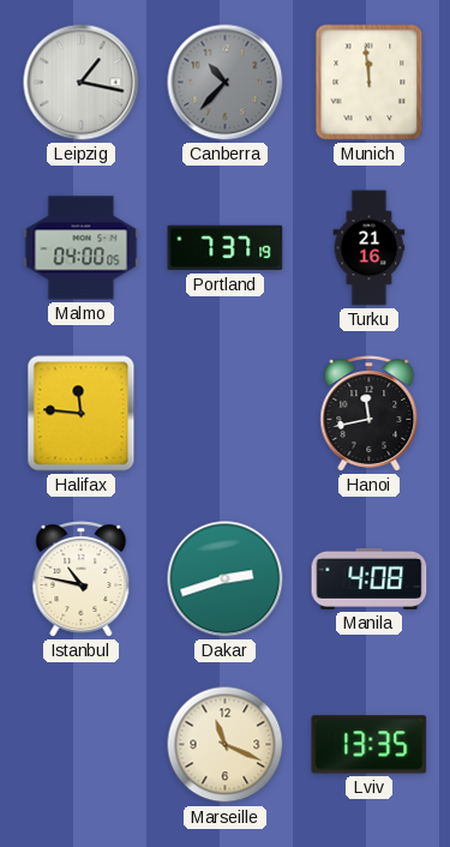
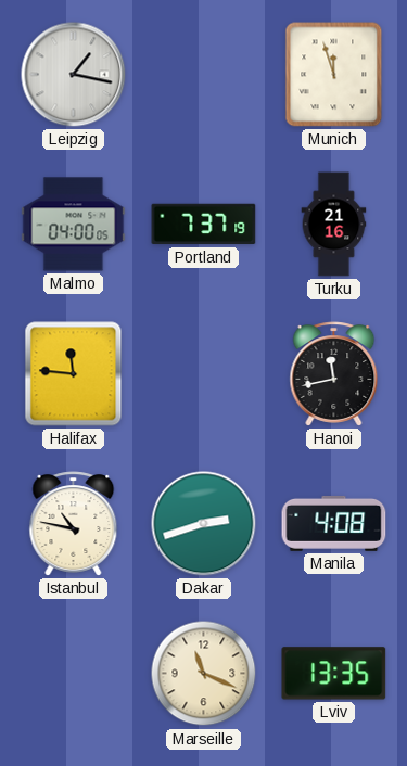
Canberra: 10:37 -> none (226, 83)
Munich: 11:59 -> 11:57 (334, 75)
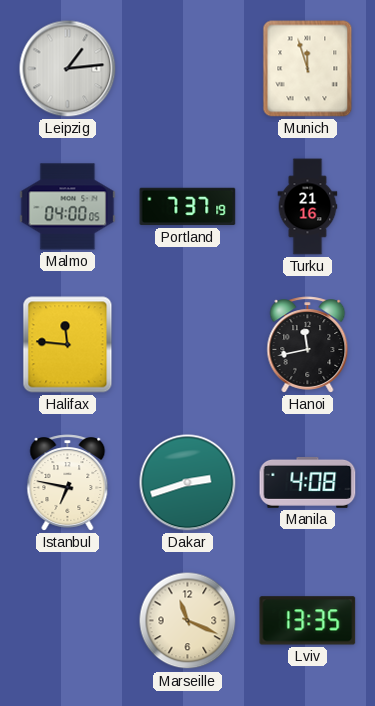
Leipzig: 1:17 -> 1:14 (68, 69)
Istanbul: 10:47 -> 6:47 (68, 483)
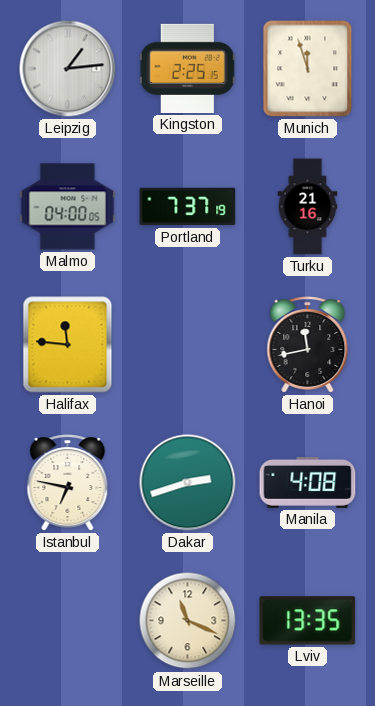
Kingston: none -> 2:25 (187, 68)
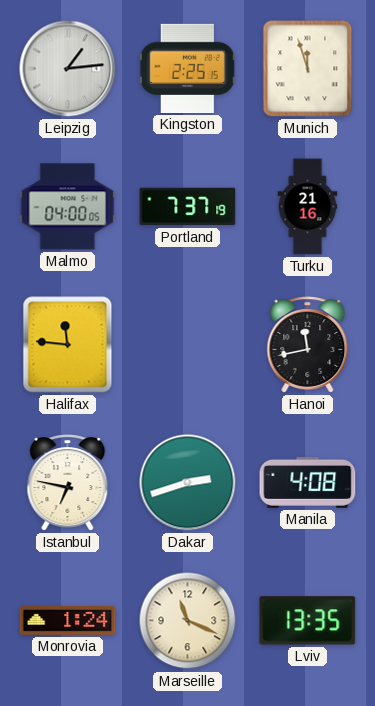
Monrovia: none -> 1:24 (68, 621)
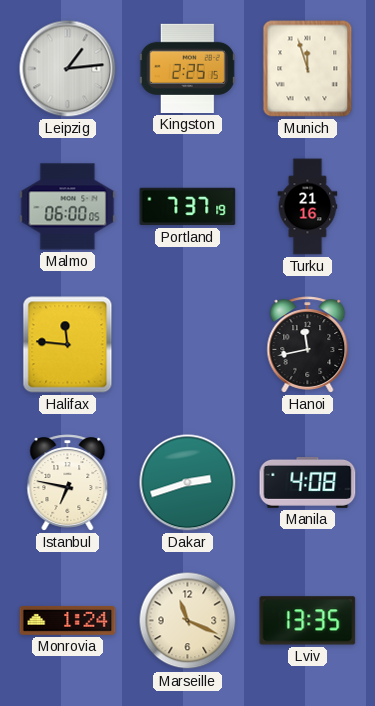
Malmo: 04:00 -> 06:00 (68, 207)
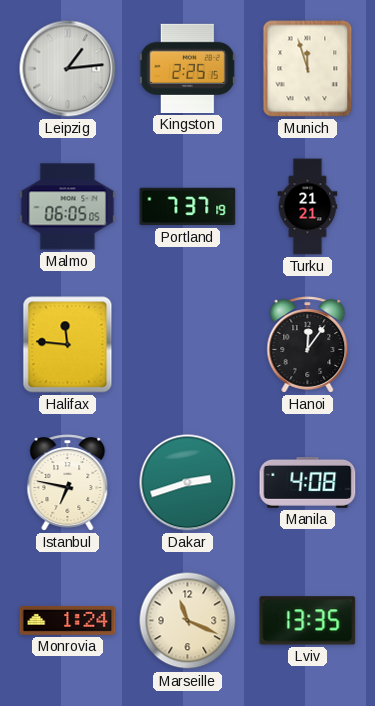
Malmo: 06:00 -> 06:05 (68, 207)
Turku: 21:16 -> 21:21 (308, 207)
Hanoi: 11:43 -> 12:06 (308, 345)
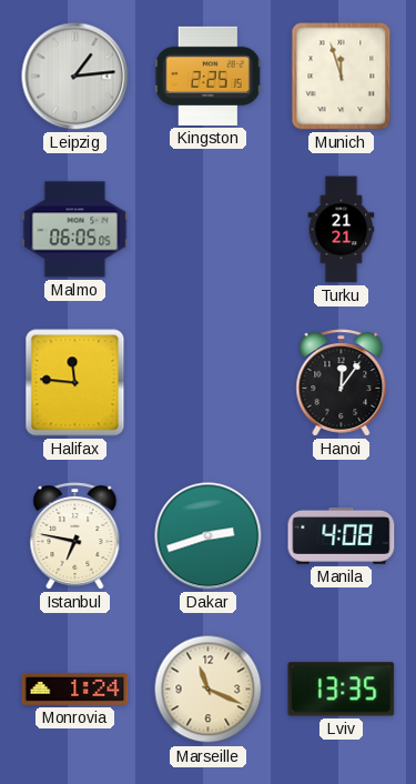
Portland: 7:37 -> none (188, 207)
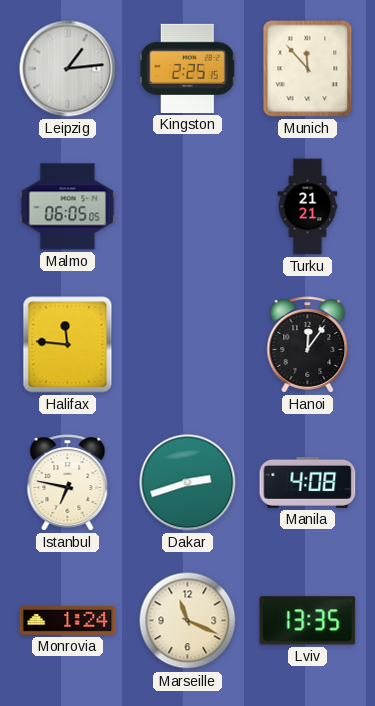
Munich: 11:57 -> 11:53 (308, 69)
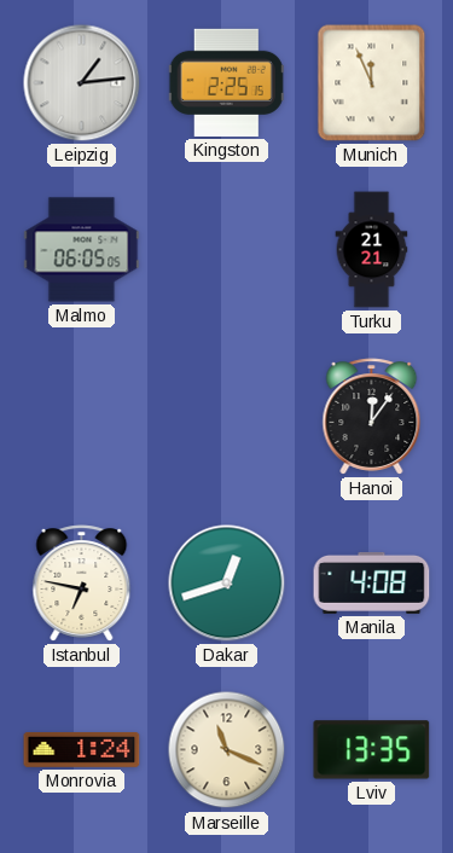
Munich: 11:53 -> 11:56 (372, 83)
Halifax: 11:46 -> none (68, 345)
Dakar: 2:42 -> 12:42 (227, 584)
